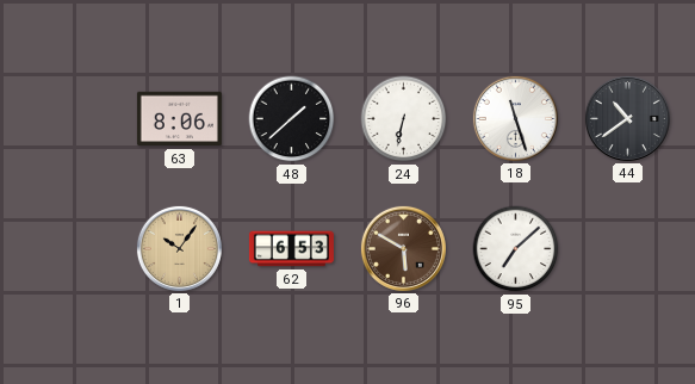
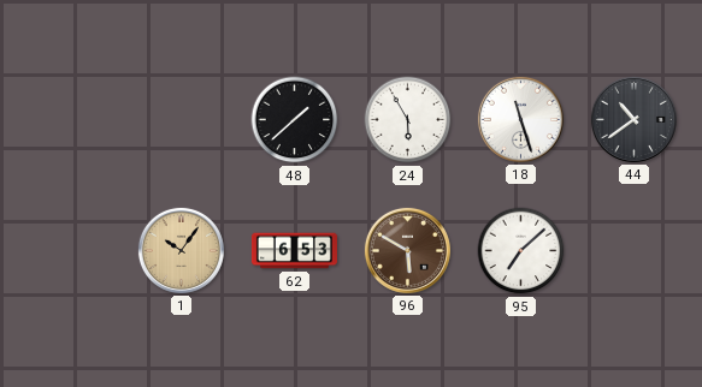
63: 8:06 -> none (179, 119)
24: 6:32 -> 5:55 (408, 120)
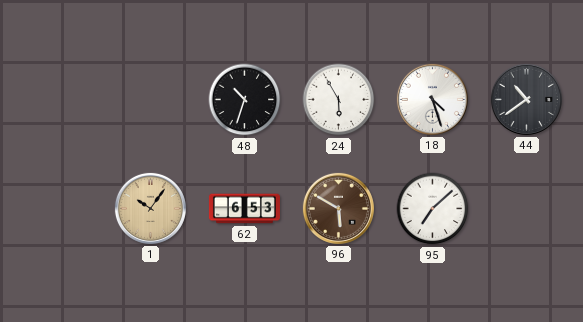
48: 1:38 -> 10:33 (245, 100)
18: 11:27 -> 4:27 (432, 99)
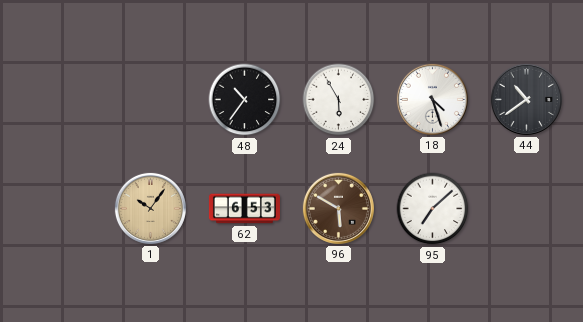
48: 10:33 -> 10:36 (245, 100)
